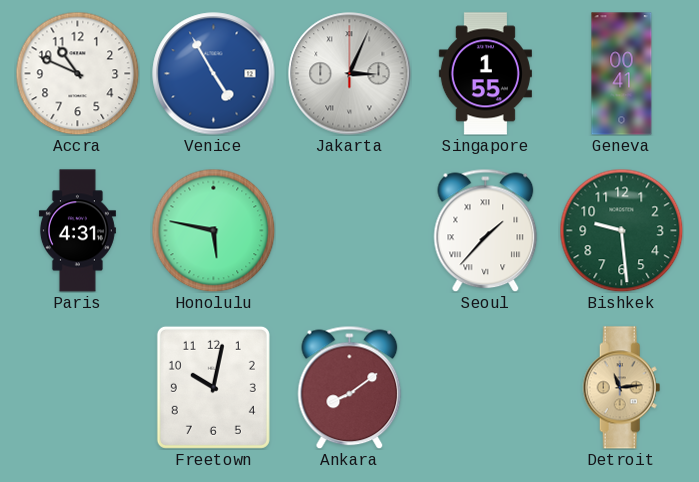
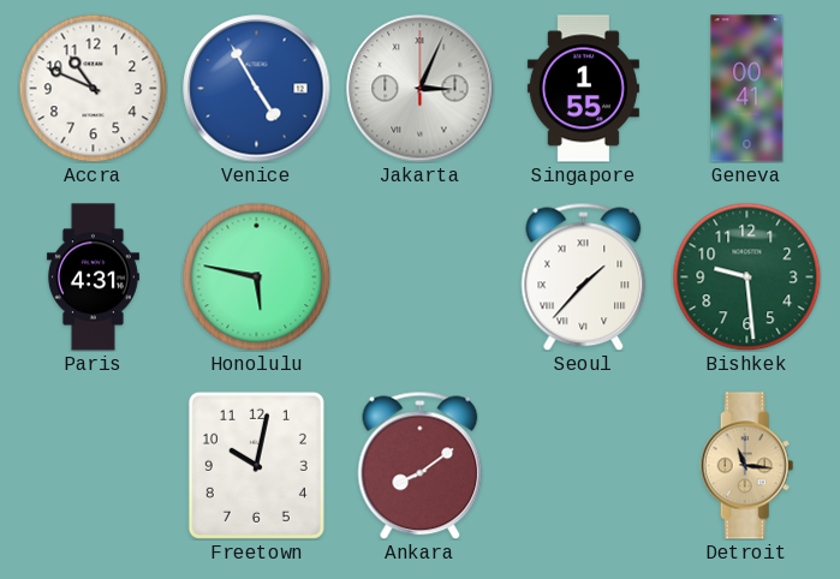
Detroit: 11:14 -> 11:16 (747, 466)
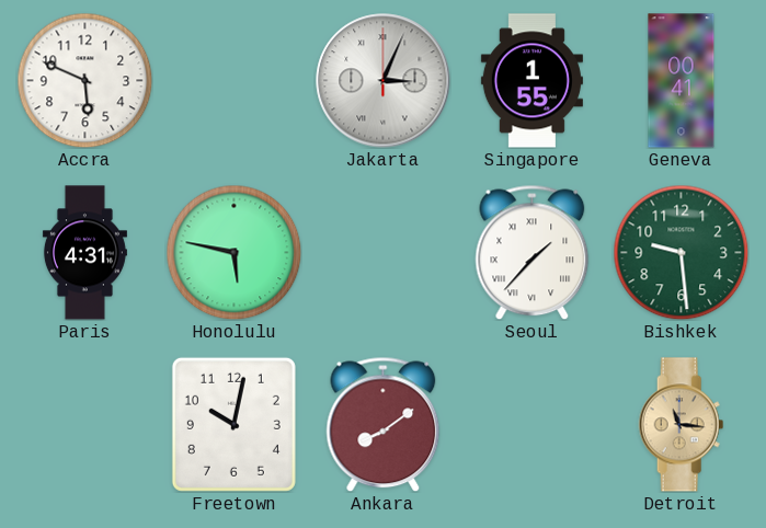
Accra: 10:49 -> 5:49 (84, 80)
Venice: 4:55 -> none (257, 89)
